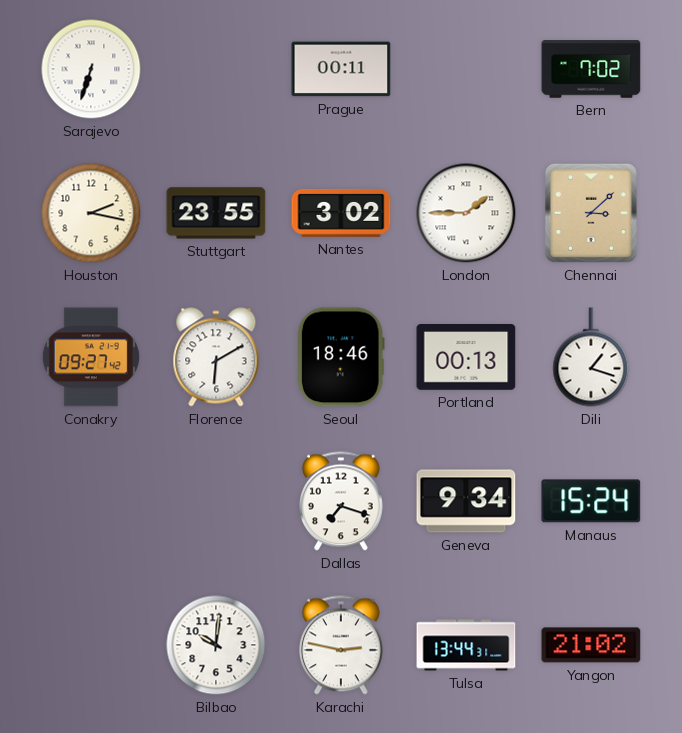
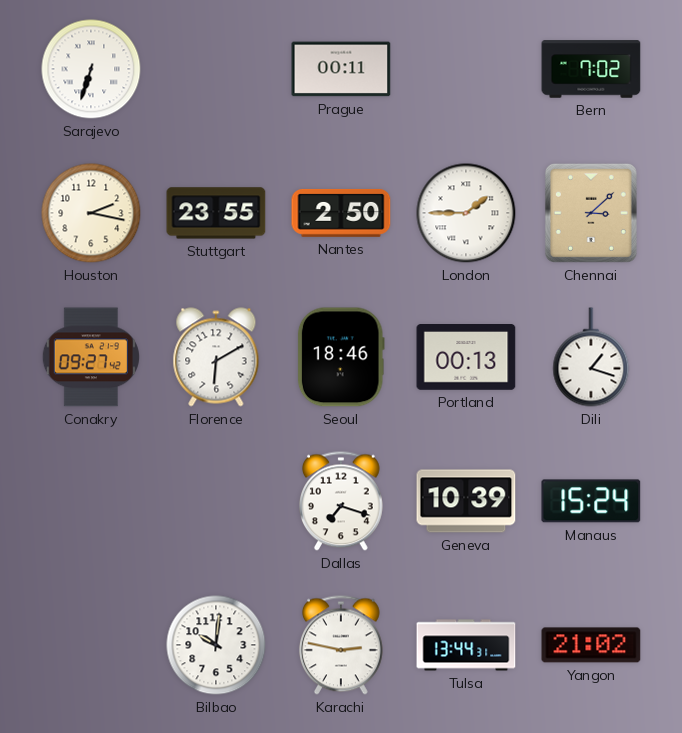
Nantes: 3:02 -> 2:50 (341, 213)
Geneva: 9:34 -> 10:39 (466, 501)
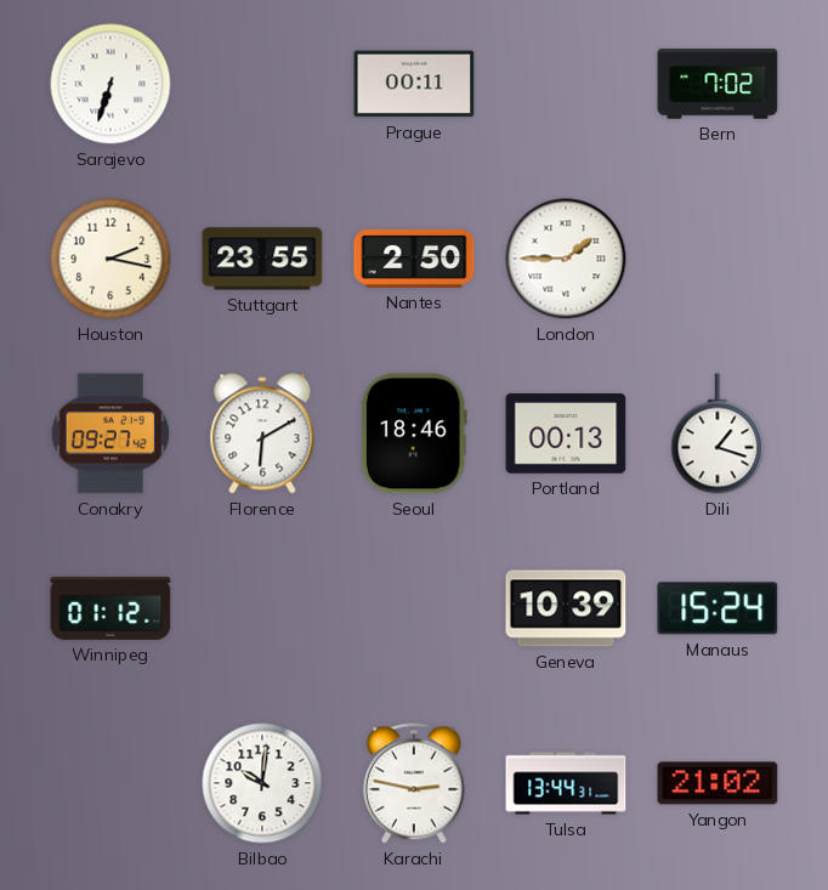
Chennai: 3:08 -> none (591, 213)
Winnipeg: none -> 01:12 (110, 608)
Dallas: 7:18 -> none (341, 501)
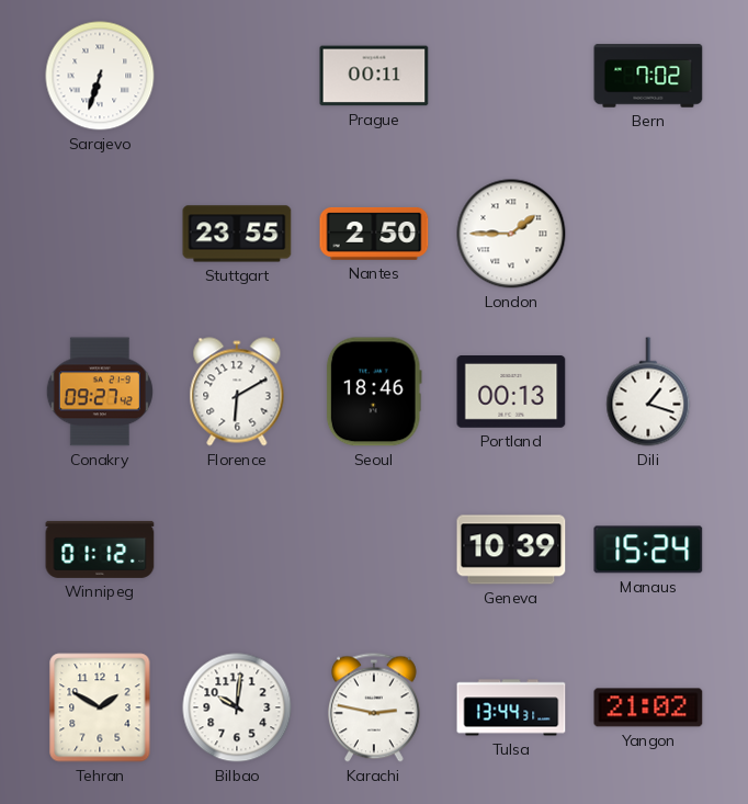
Houston: 2:17 -> none (110, 259)
Tehran: none -> 1:50 (100, 707)
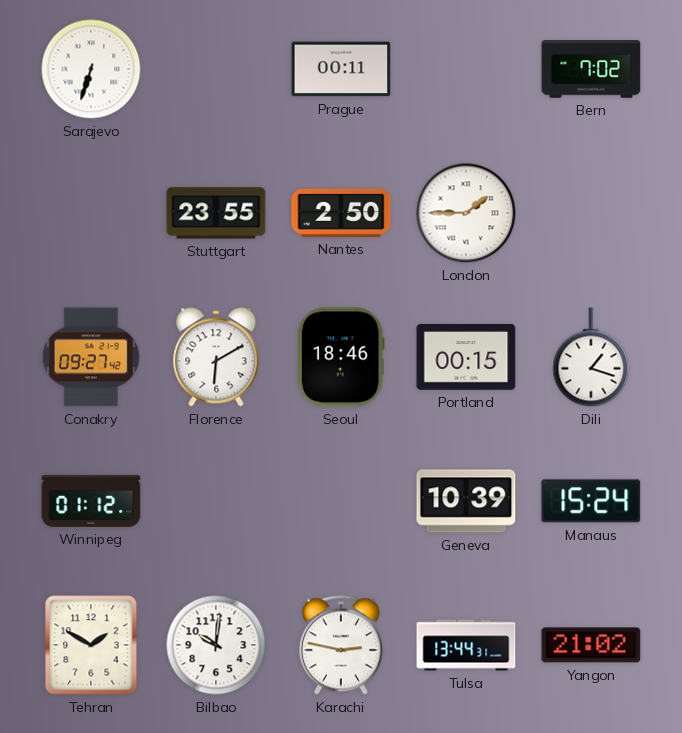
Portland: 00:13 -> 00:15 (466, 358)
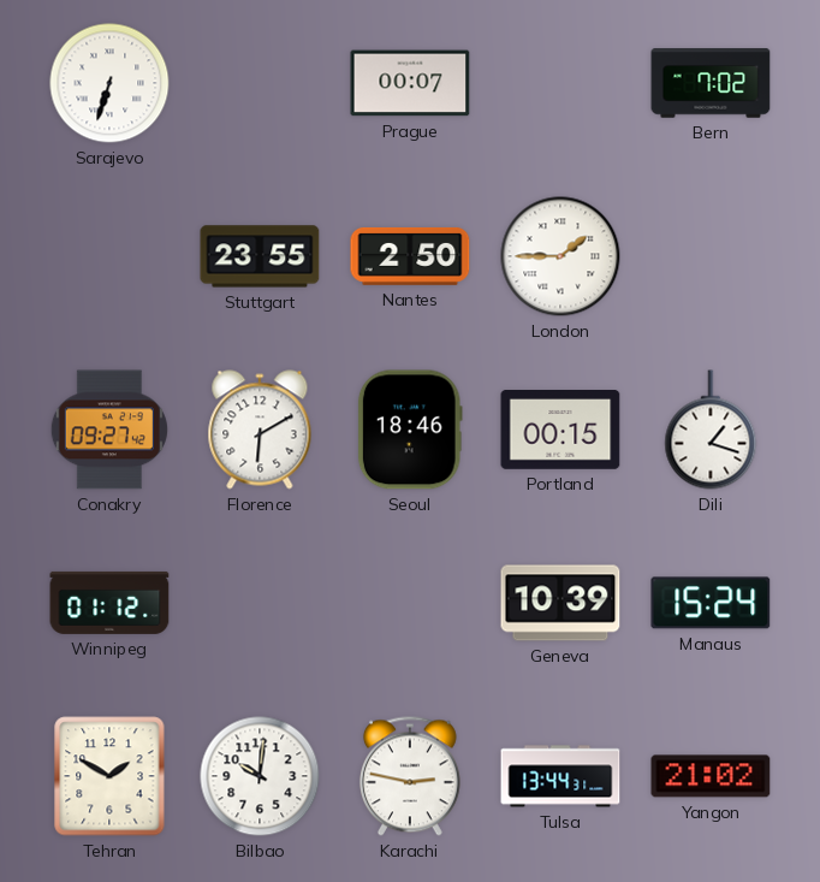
Prague: 00:11 -> 00:07 (410, 83)
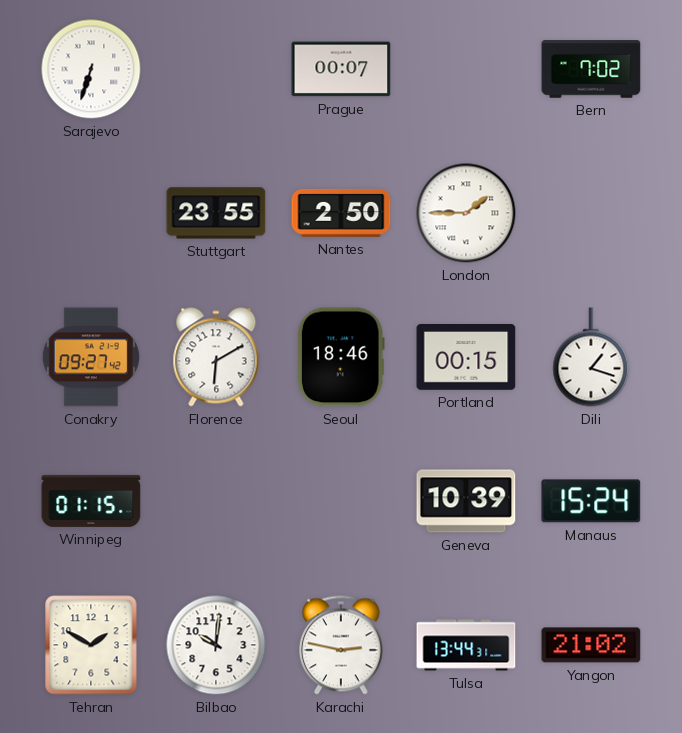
Winnipeg: 01:12 -> 01:15 (91, 501)
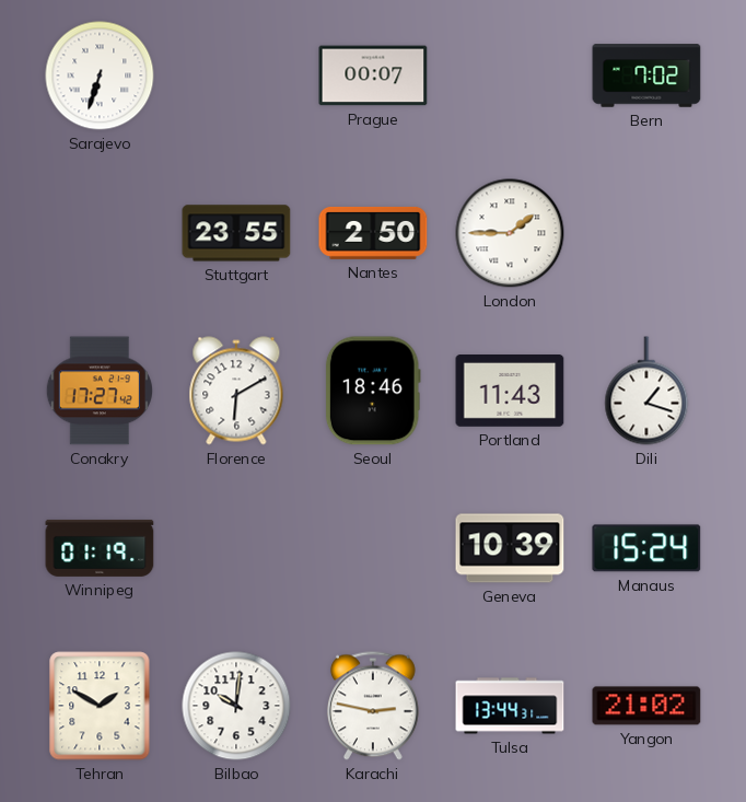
Conakry: 09:27 -> 17:27 (100, 391)
Portland: 00:15 -> 11:43 (510, 392)
Winnipeg: 01:15 -> 01:19 (100, 548)
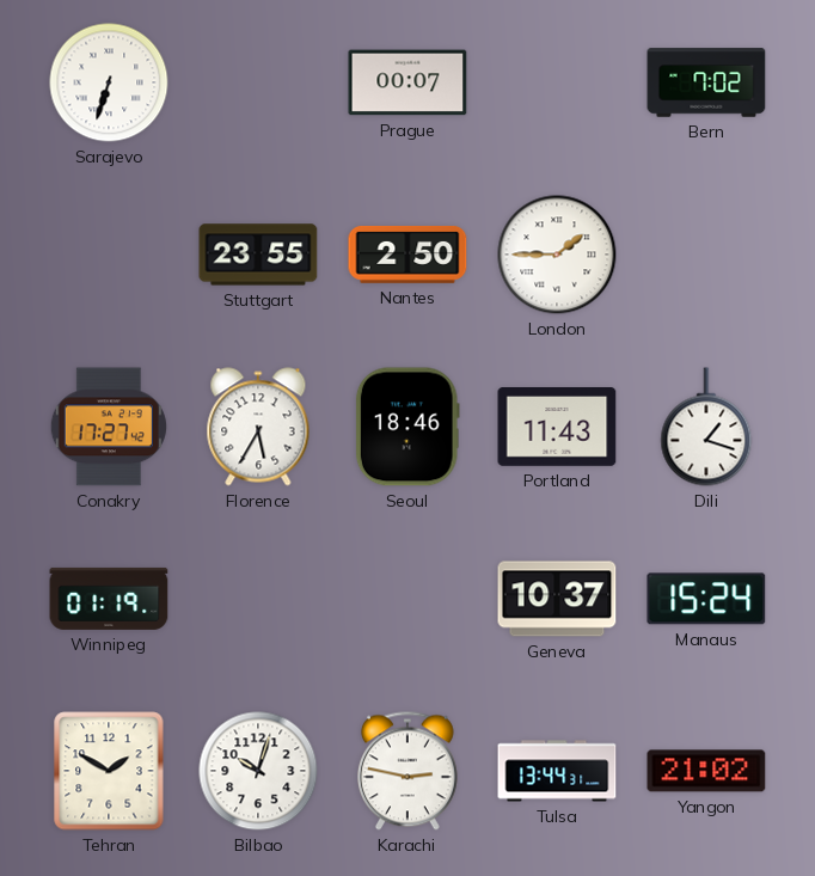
Florence: 6:10 -> 5:35 (258, 427)
Geneva: 10:39 -> 10:37 (557, 599)
Bilbao: 10:01 -> 10:03 (258, 771)
